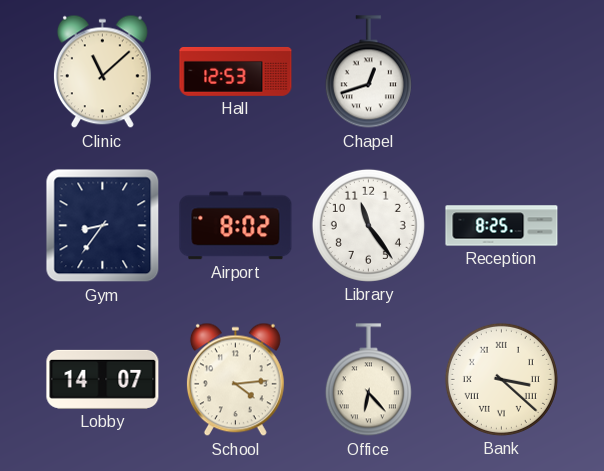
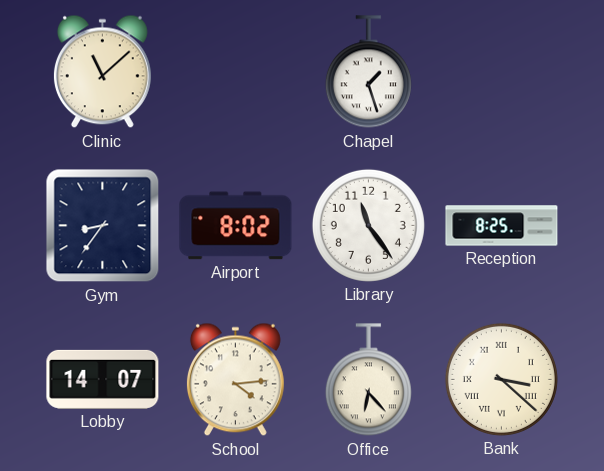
Hall: 12:53 -> none (236, 71)
Chapel: 12:42 -> 1:27 (368, 72)
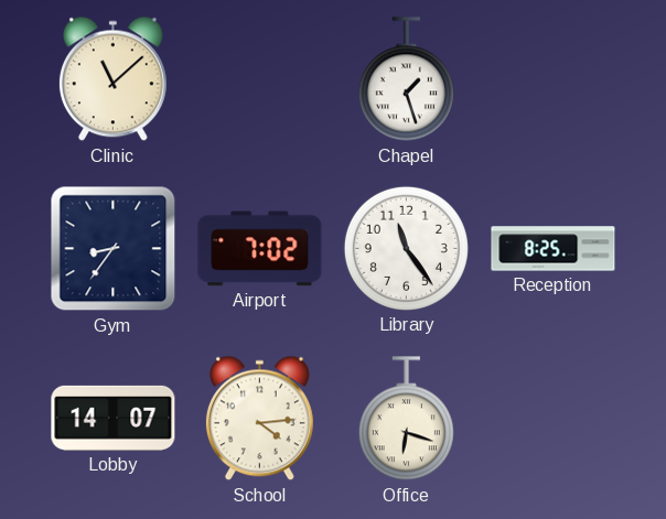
Airport: 8:02 -> 7:02 (260, 249)
Office: 6:23 -> 6:18 (406, 419)
Bank: 3:22 -> none (501, 379)
